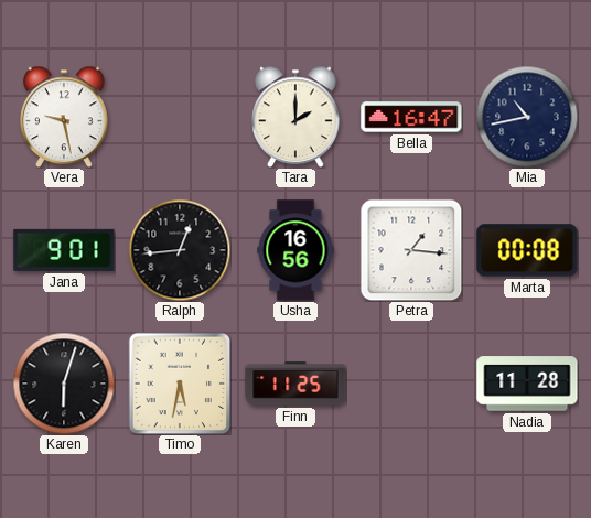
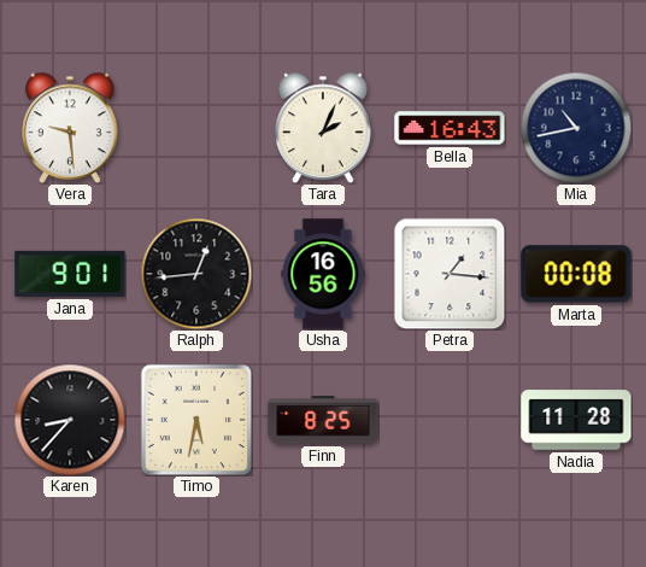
Vera: 9:28 -> 9:29 (70, 128)
Tara: 2:00 -> 2:04 (323, 128)
Bella: 16:47 -> 16:43 (450, 128)
Karen: 6:03 -> 8:37 (70, 420)
Finn: 11:25 -> 8:25 (323, 420)
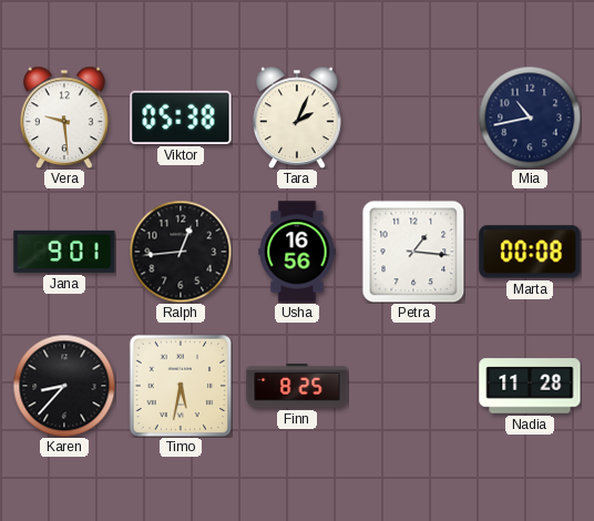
Viktor: none -> 05:38 (181, 118)
Bella: 16:43 -> none (450, 128)
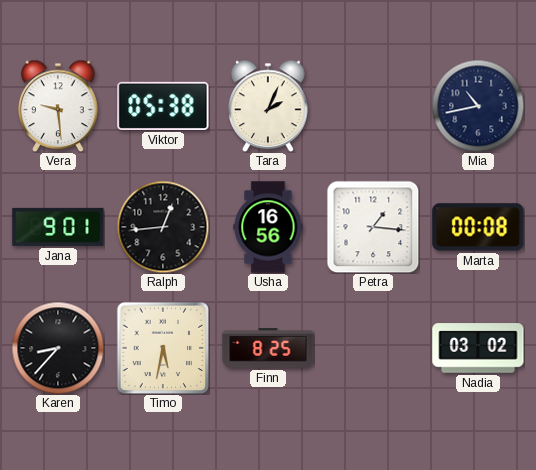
Nadia: 11:28 -> 03:02 (478, 348)
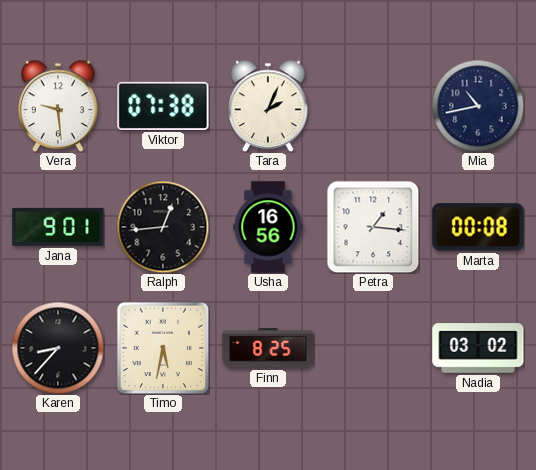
Viktor: 05:38 -> 07:38 (163, 106)
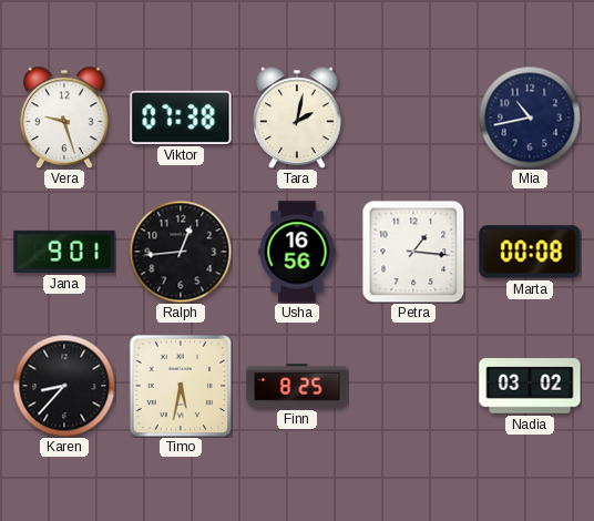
Vera: 9:29 -> 9:27 (64, 118)
Tara: 2:04 -> 2:02 (297, 118)
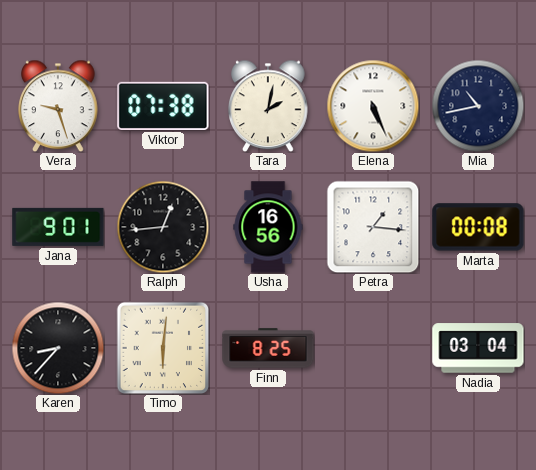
Elena: none -> 5:26 (373, 106)
Timo: 5:32 -> 6:01 (163, 348)
Nadia: 03:02 -> 03:04 (478, 348)
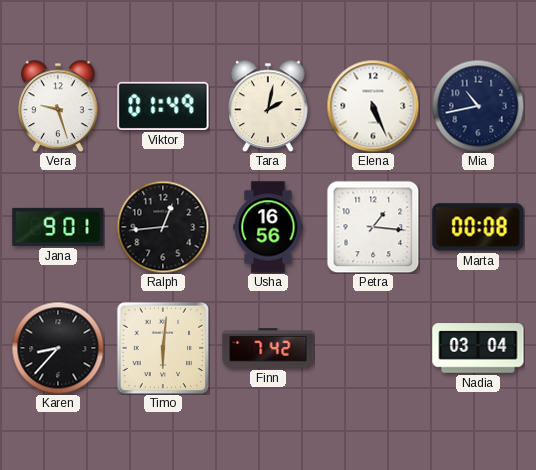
Viktor: 07:38 -> 01:49 (163, 106)
Finn: 8:25 -> 7:42 (268, 348)
